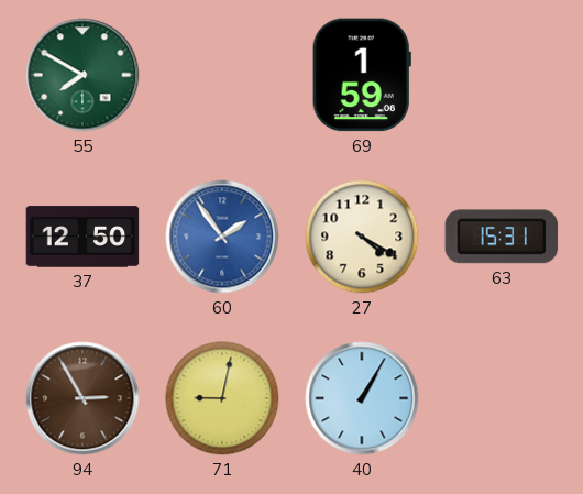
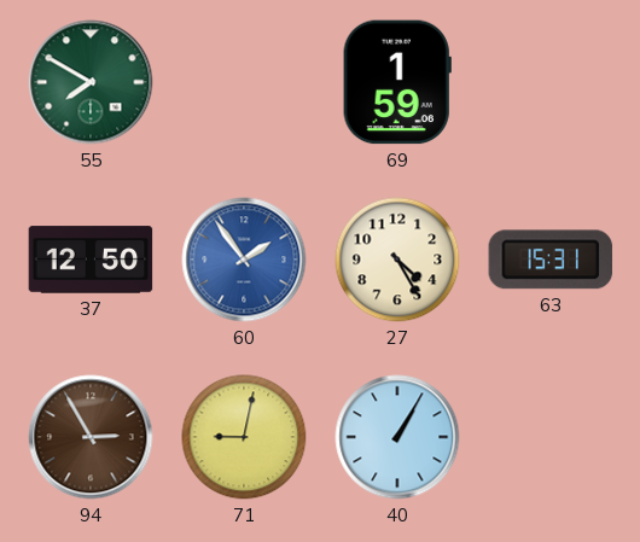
27: 4:20 -> 4:25 (397, 260)
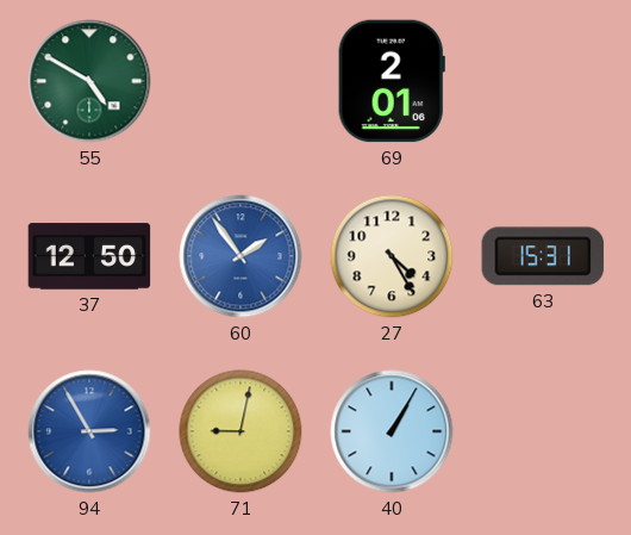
55: 7:50 -> 4:50 (89, 81)
69: 1:59 -> 2:01 (392, 81)
94 dial: brown -> blue (89, 431)
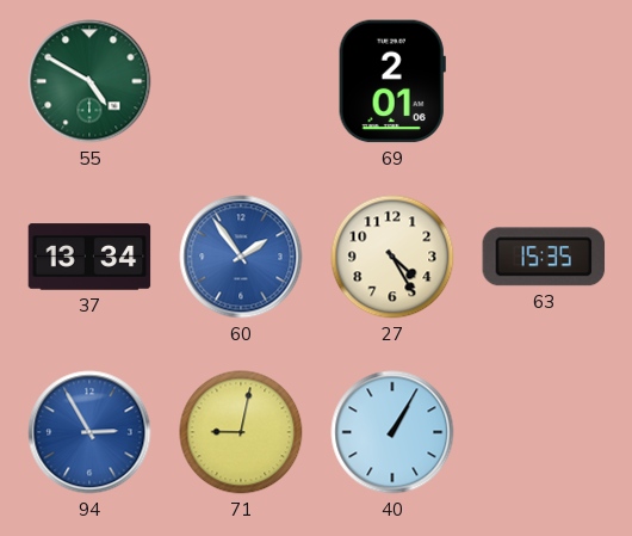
37: 12:50 -> 13:34 (89, 257)
63: 15:31 -> 15:35 (544, 257)
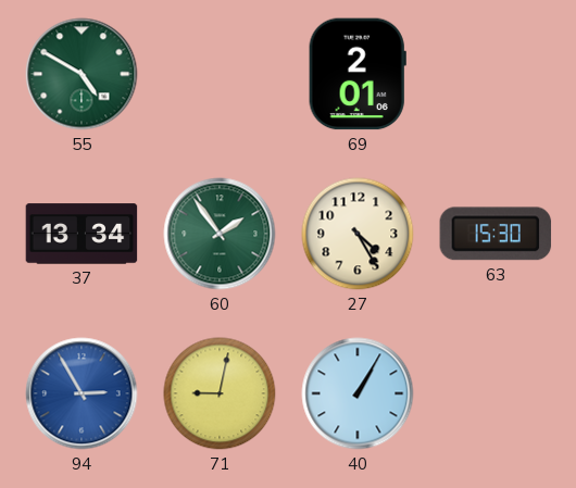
60 dial: blue -> green (220, 234)
63: 15:35 -> 15:30 (496, 234)
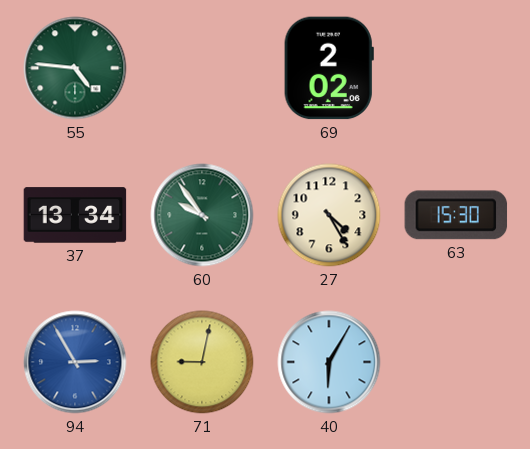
55: 4:50 -> 4:46 (75, 68)
69: 2:01 -> 2:02 (329, 68)
60: 1:54 -> 9:54 (202, 215)
40: 1:05 -> 6:05 (329, 362)
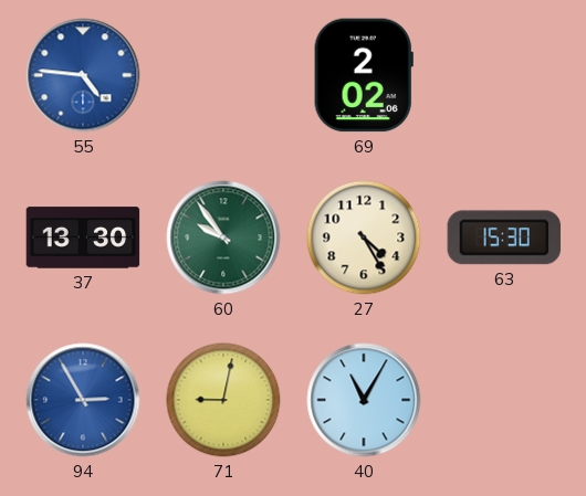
55 dial: green -> blue (83, 75)
37: 13:34 -> 13:30 (83, 238)
40: 6:05 -> 11:05 (364, 400)
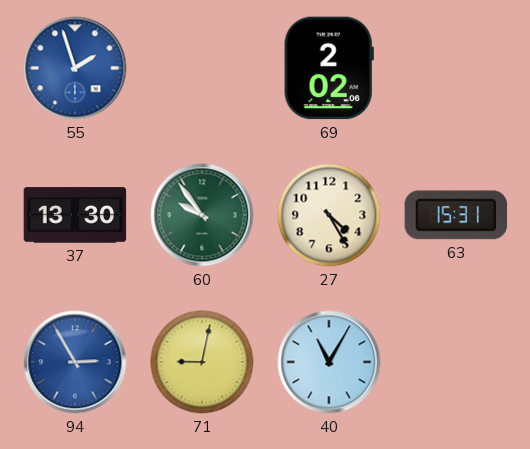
55: 4:46 -> 1:57 (75, 68)
63: 15:30 -> 15:31 (456, 215)
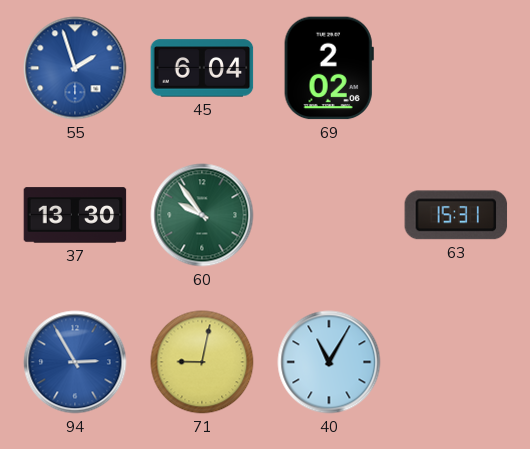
45: none -> 6:04 (202, 68)
27: 4:25 -> none (329, 215)
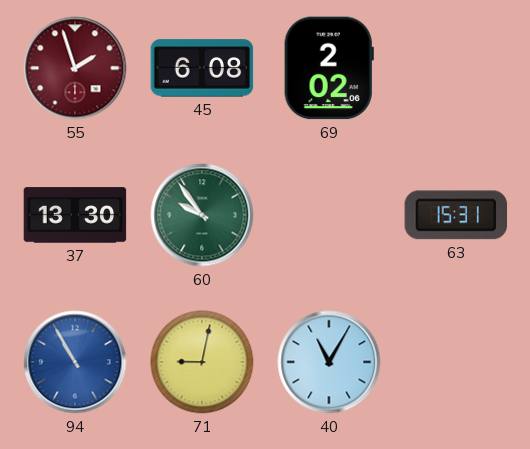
55 dial: blue -> burgundy (75, 68)
45: 6:04 -> 6:08 (202, 68)
94: 2:55 -> 10:55 (75, 362)
